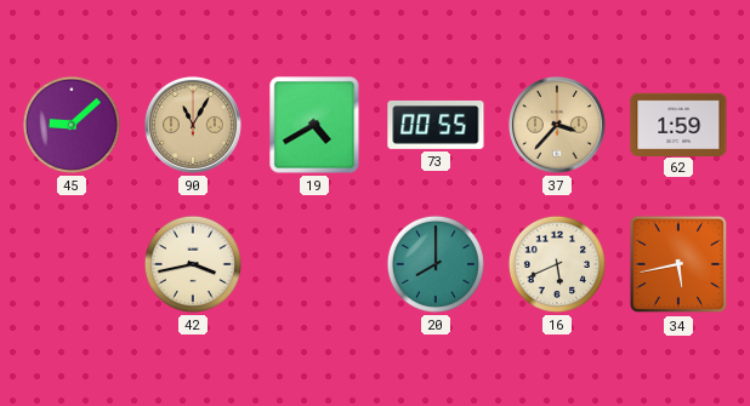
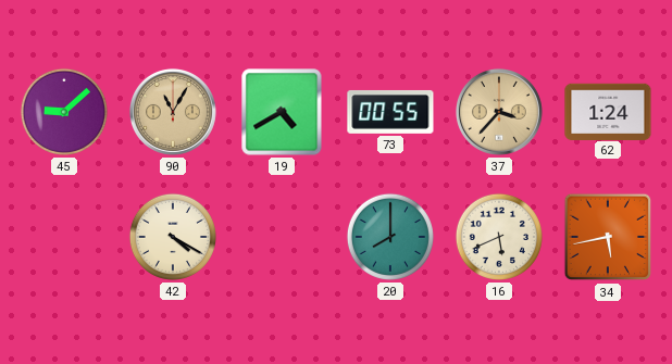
62: 1:59 -> 1:24 (608, 111)
42: 3:43 -> 4:20 (173, 237)
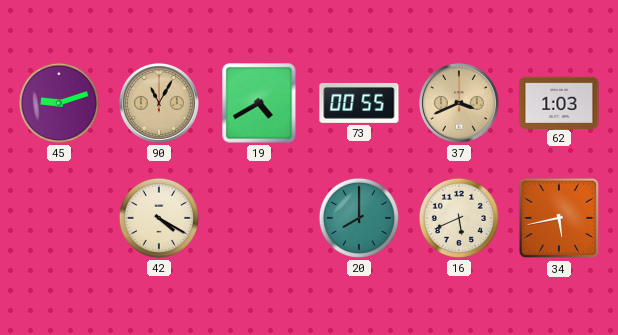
45: 9:08 -> 9:12 (59, 103)
37: 3:37 -> 3:41 (459, 103)
62: 1:24 -> 1:03 (559, 102)
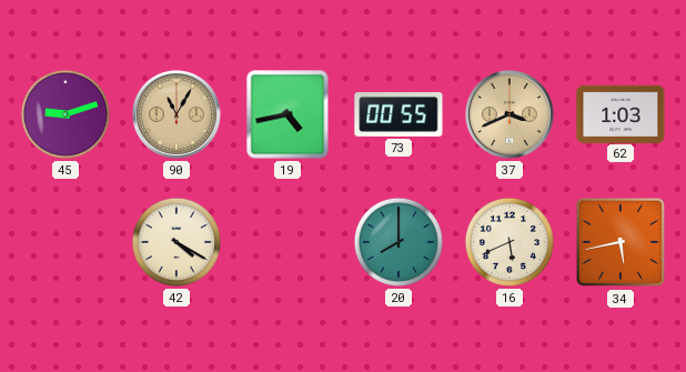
19: 4:40 -> 4:43 (287, 114)
